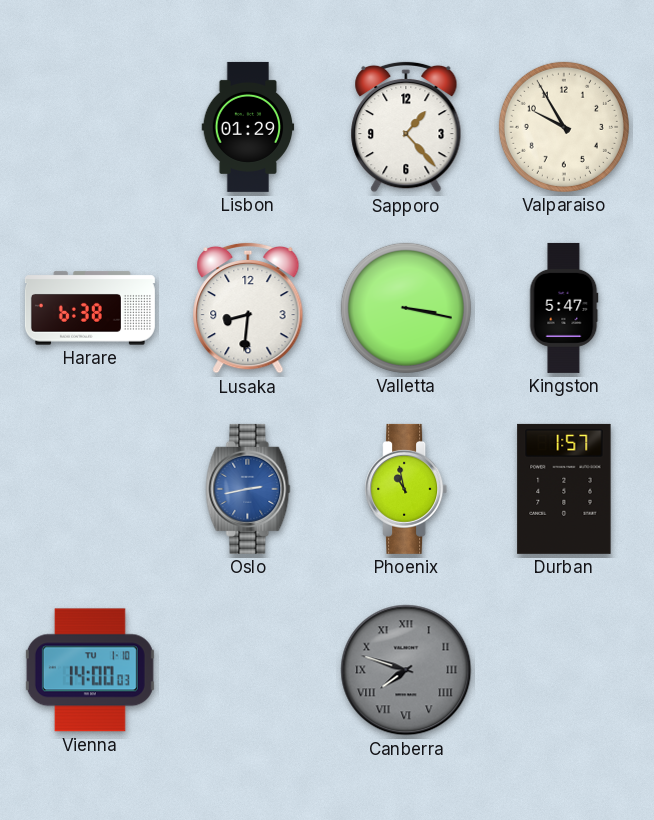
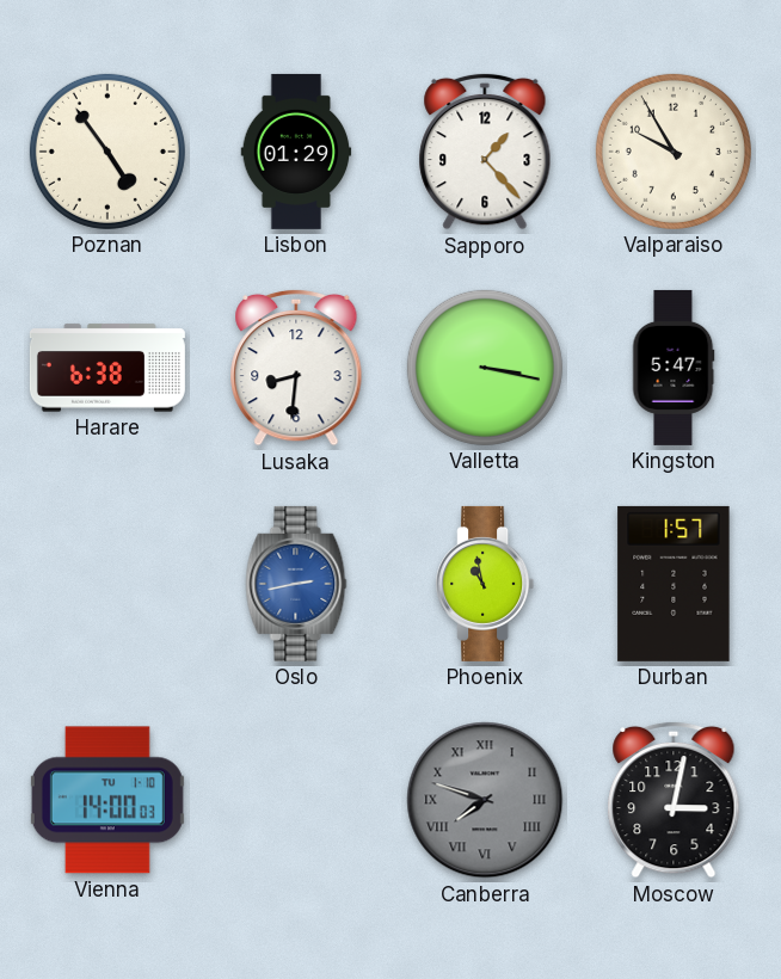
Poznan: none -> 4:54 (107, 152)
Moscow: none -> 3:02 (674, 800)
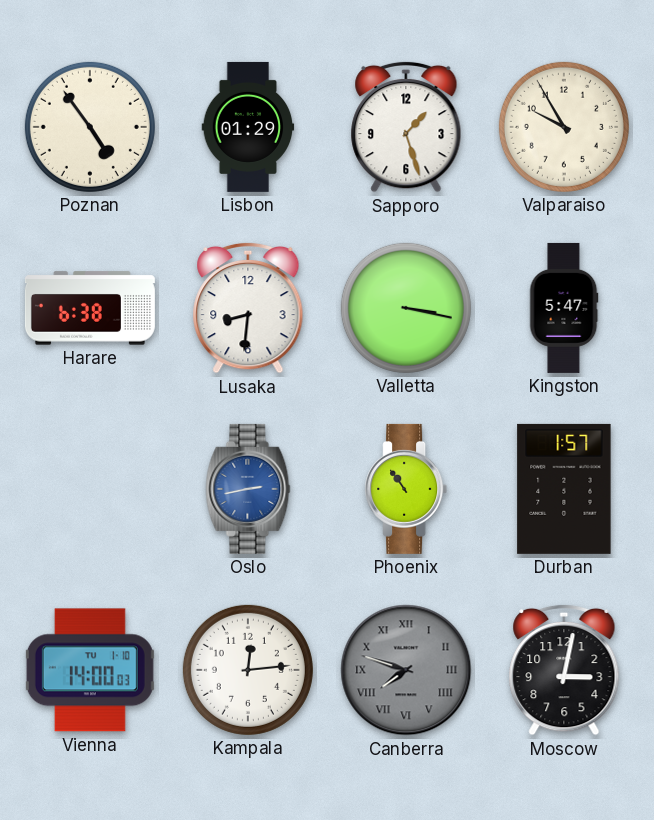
Sapporo: 1:23 -> 1:27 (406, 127)
Phoenix: 10:58 -> 10:54 (406, 489)
Kampala: none -> 12:14 (248, 670)
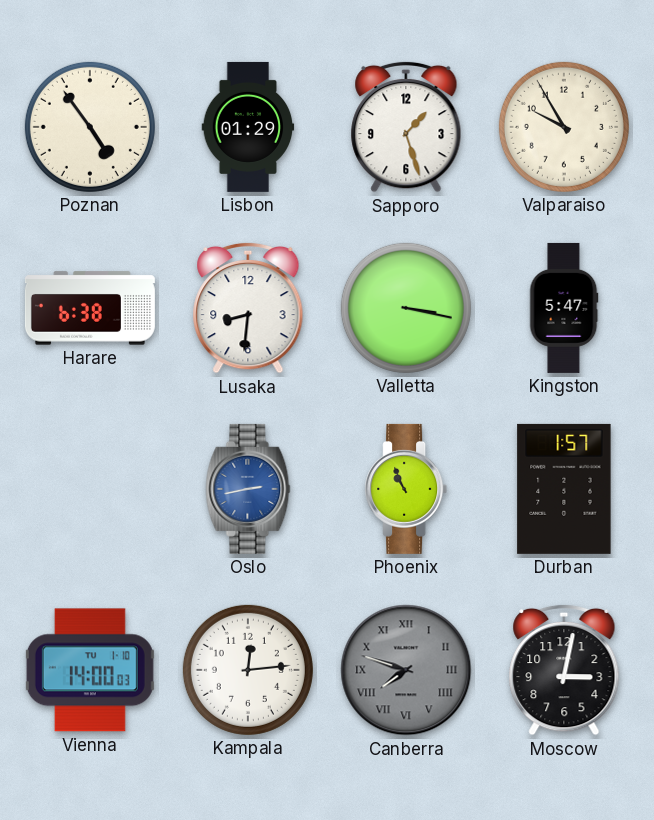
Phoenix: 10:54 -> 10:56 (406, 489)
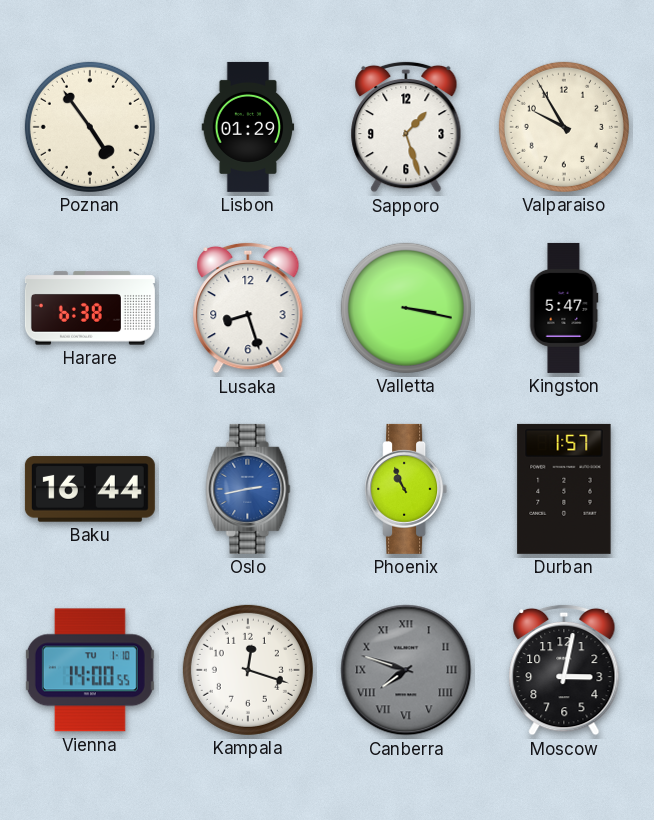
Lusaka: 8:31 -> 8:27 (248, 308)
Baku: none -> 16:44 (90, 489)
Vienna: 14:00:03 -> 14:00:55 (90, 670)
Kampala: 12:14 -> 12:18 (248, 670)
